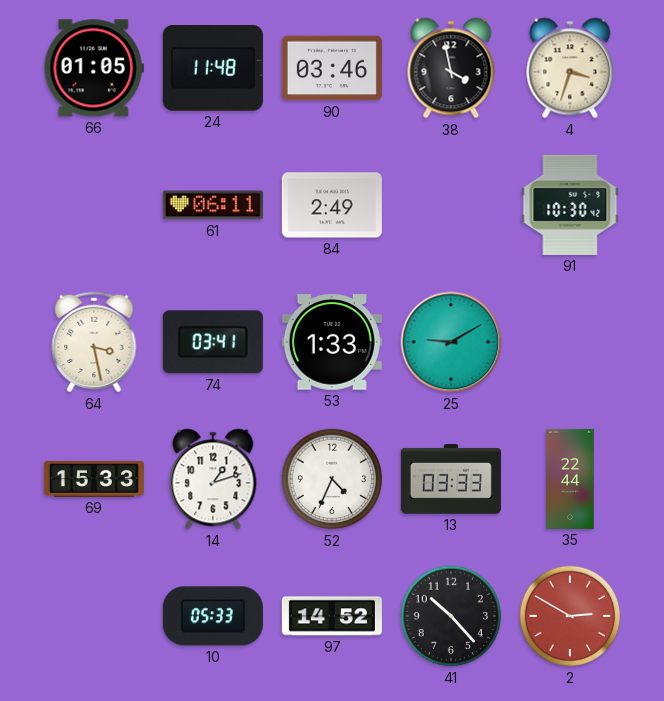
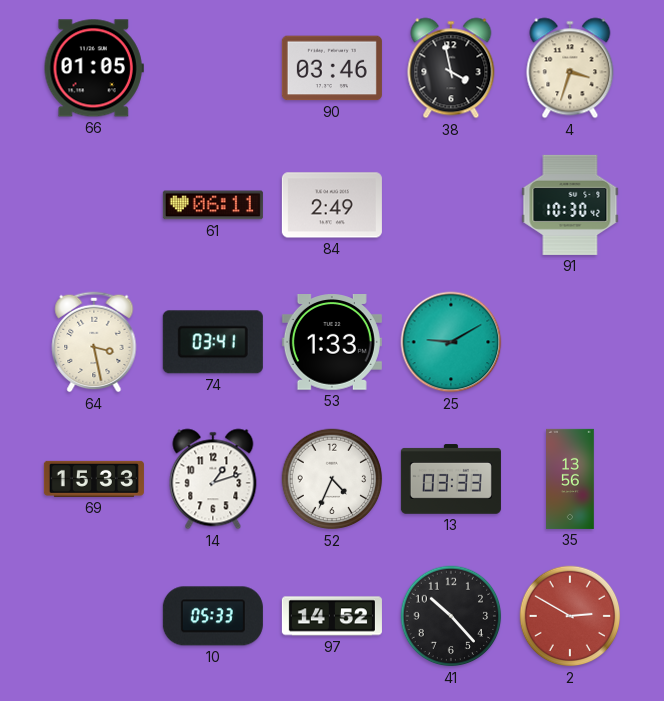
24: 11:48 -> none (213, 69)
35: 22:44 -> 13:56 (570, 479)
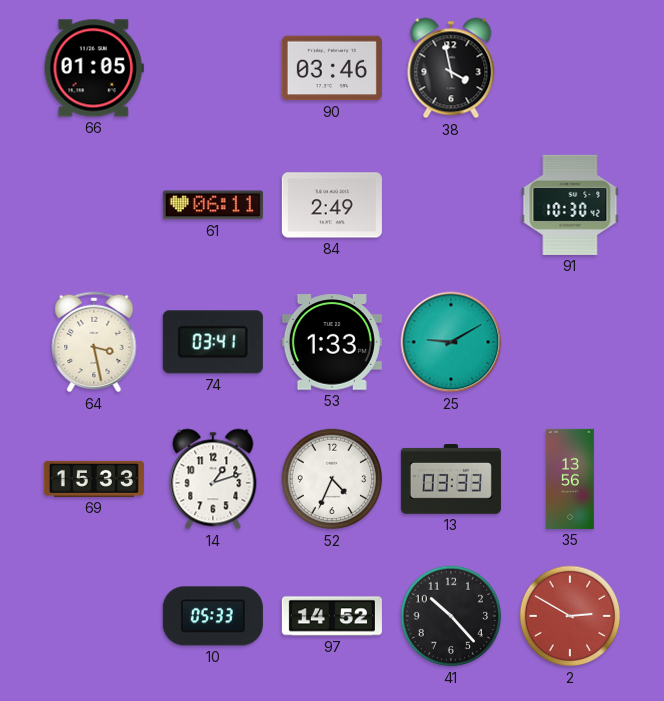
4: 3:33 -> none (570, 68)
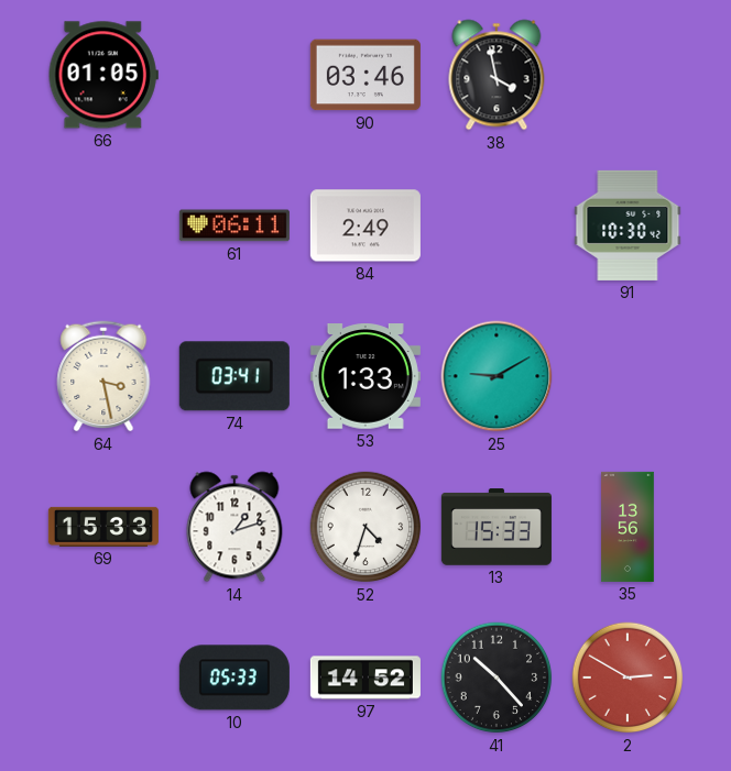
52: 4:34 -> 4:33 (365, 527)
13: 03:33 -> 15:33 (497, 527)
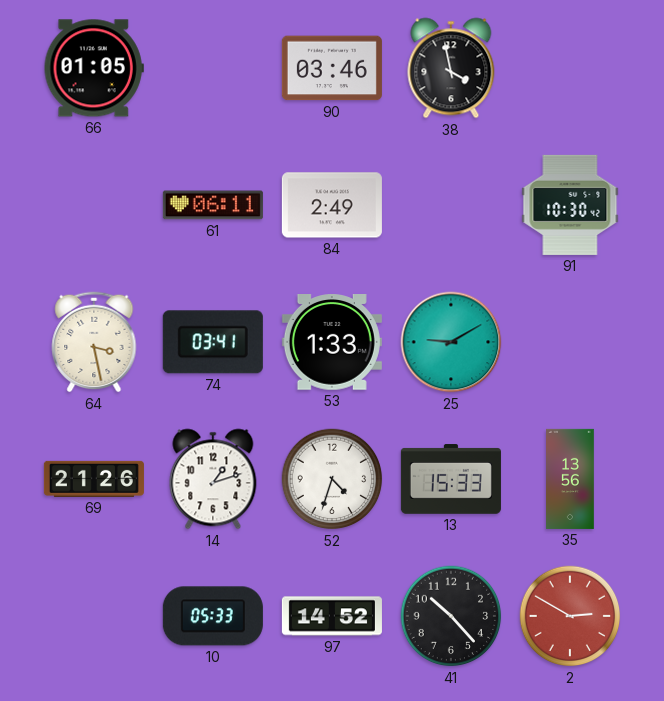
69: 15:33 -> 21:26 (94, 479)
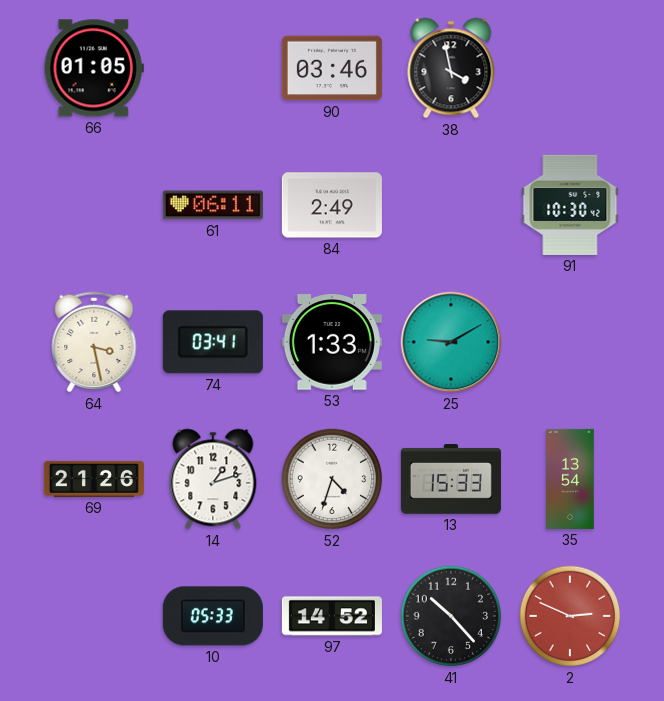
35: 13:56 -> 13:54 (570, 479)
2: 2:50 -> 2:49 (570, 616)
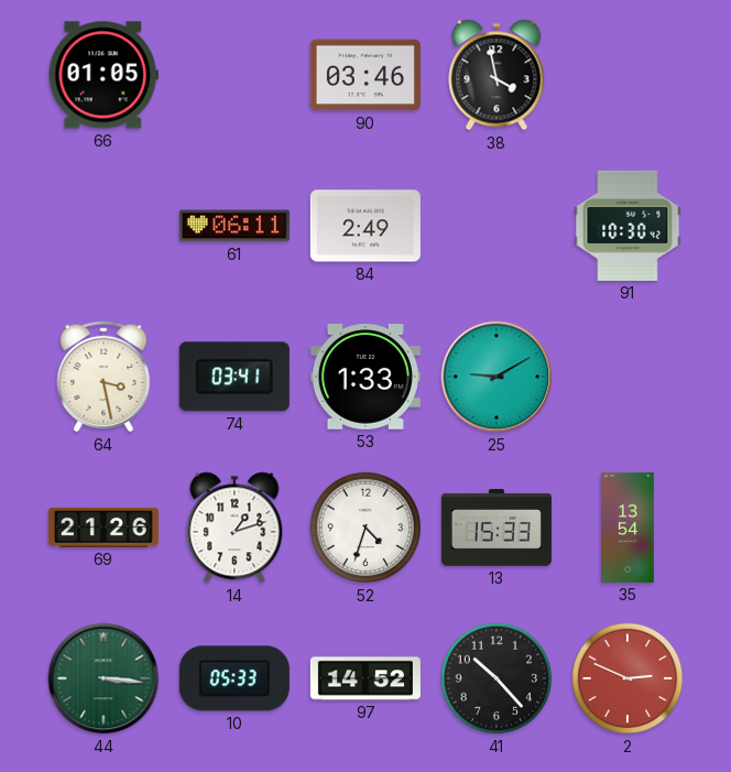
44: none -> 3:16 (103, 678)
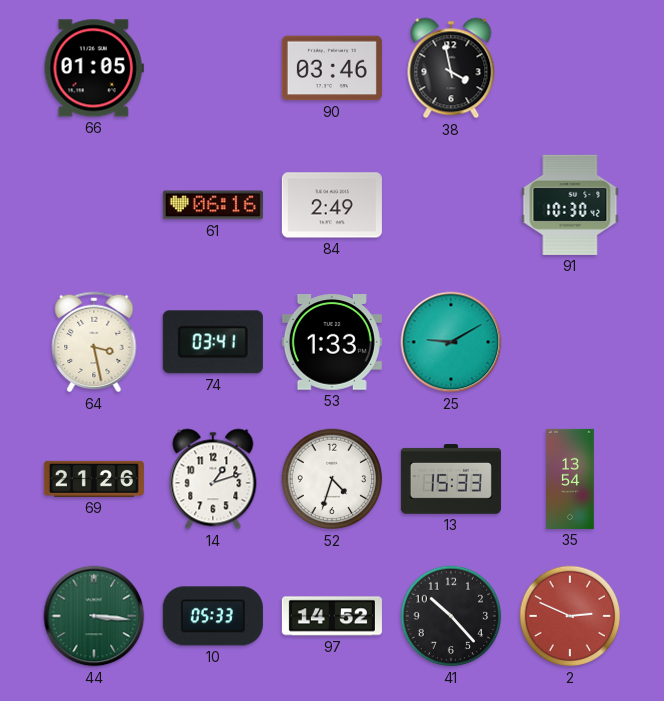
61: 06:11 -> 06:16 (213, 205)
